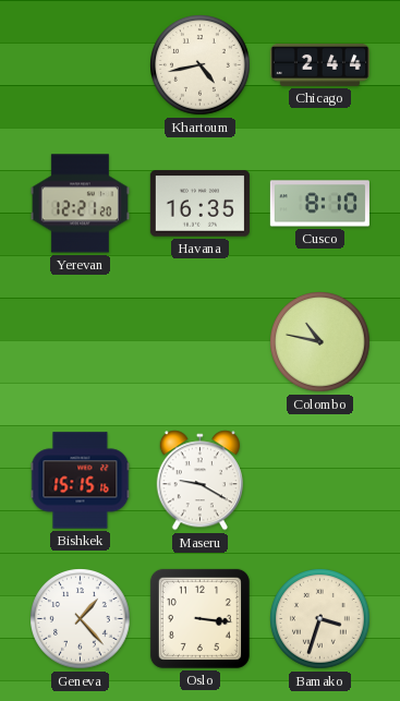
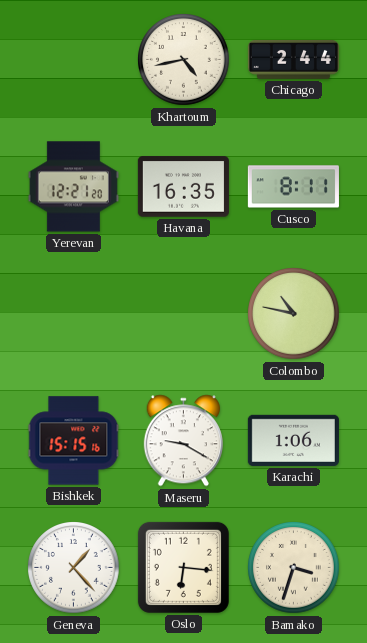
Cusco: 8:10 -> 8:11 (293, 187)
Karachi: none -> 1:06 (293, 440)
Oslo: 3:16 -> 6:16 (183, 567)
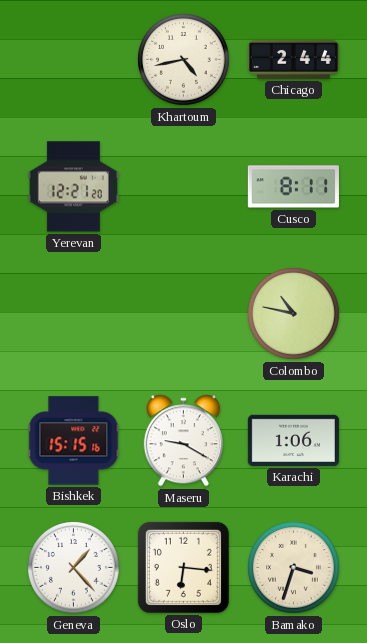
Havana: 16:35 -> none (183, 187)
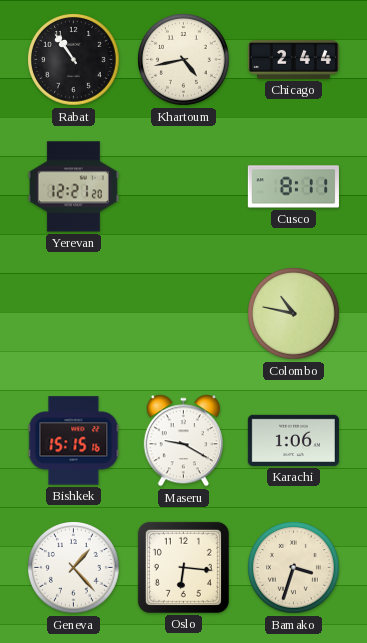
Rabat: none -> 10:54 (74, 60)
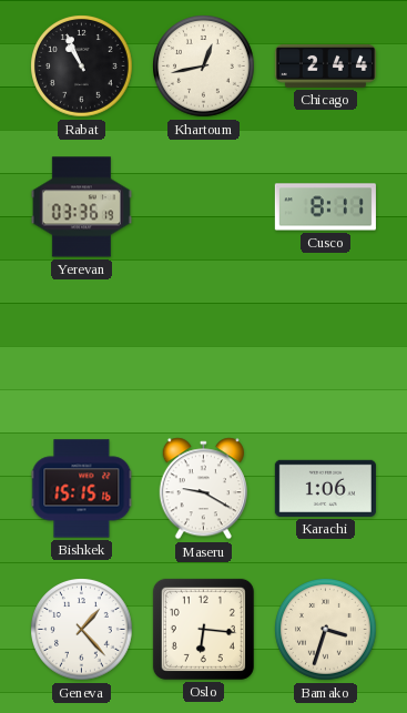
Rabat: 10:54 -> 10:56 (82, 67)
Khartoum: 4:43 -> 12:43 (204, 67)
Yerevan: 12:21 -> 03:36 (81, 207)
Colombo: 10:47 -> none (294, 314)
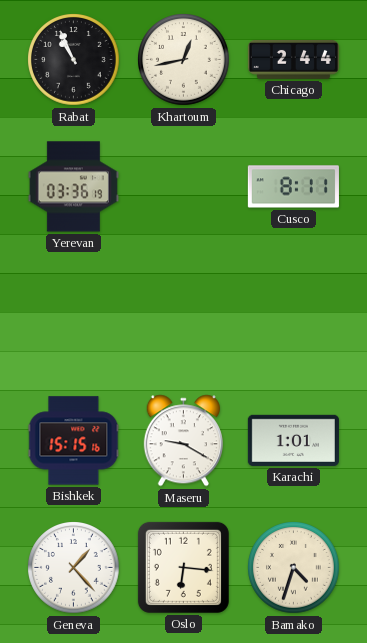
Karachi: 1:06 -> 1:01 (293, 440)
Bamako: 3:33 -> 4:33 (294, 568)
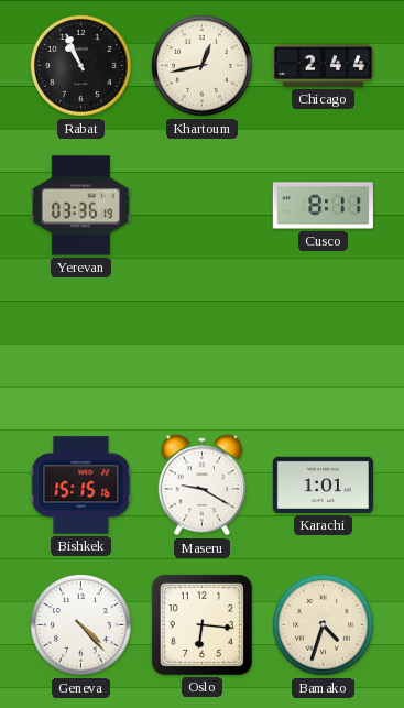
Geneva: 1:23 -> 4:23 (81, 625)
